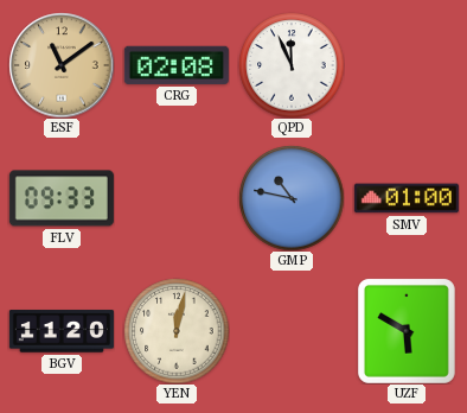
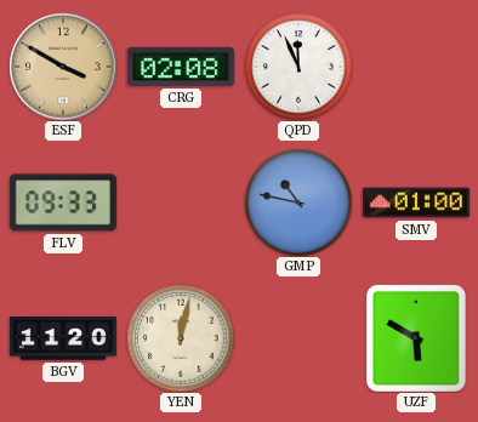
ESF: 11:09 -> 3:50 (63, 67)
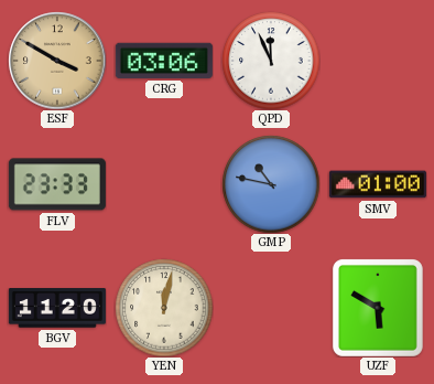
CRG: 02:08 -> 03:06 (164, 61)
FLV: 09:33 -> 23:33 (57, 184)
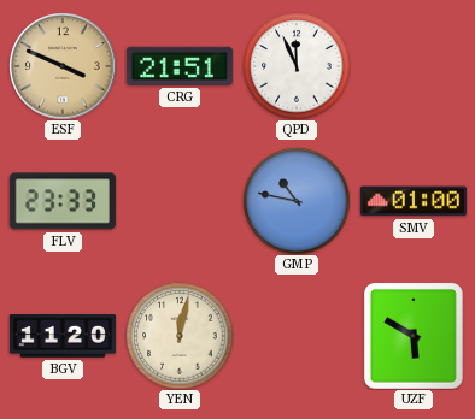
ESF: 3:50 -> 3:49 (63, 66)
CRG: 03:06 -> 21:51 (180, 66)
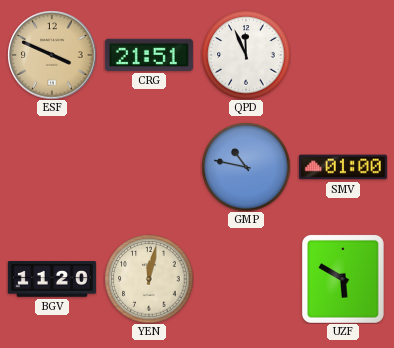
FLV: 23:33 -> none (63, 201)
